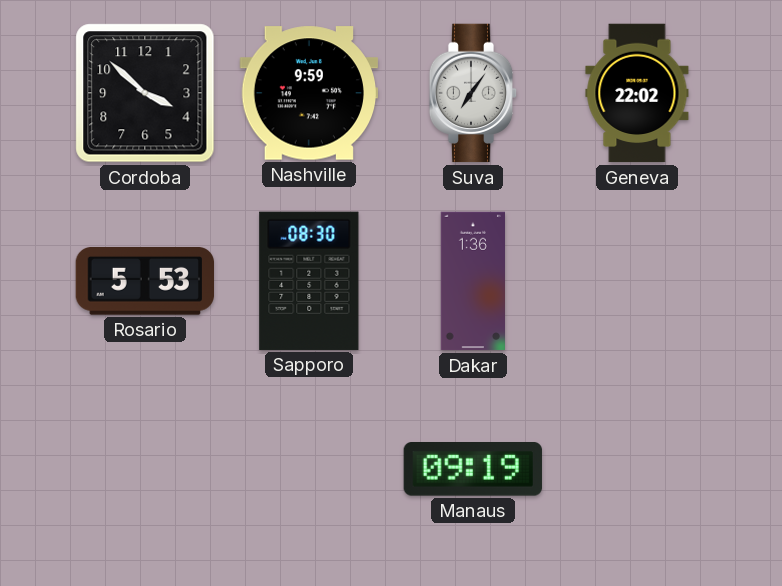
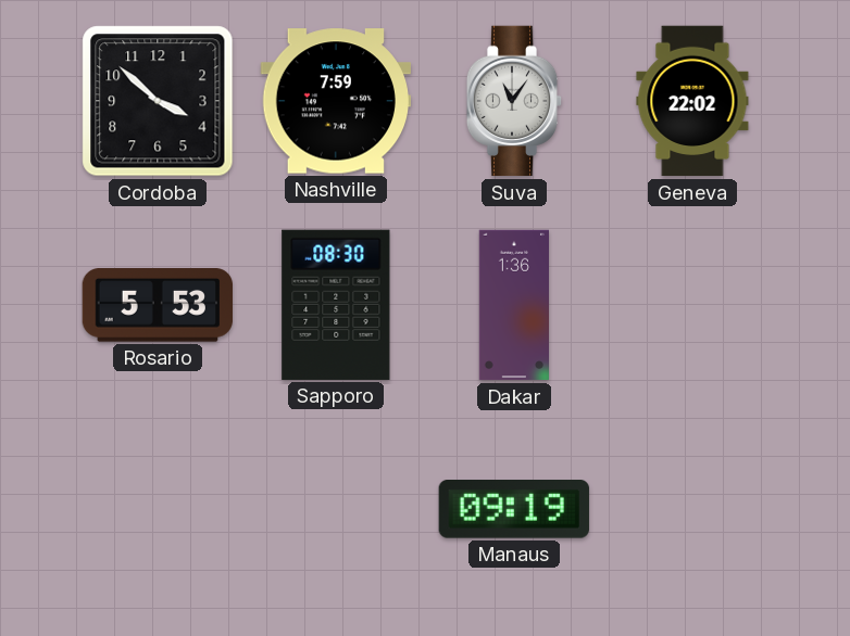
Nashville: 9:59 -> 7:59 (335, 101)
Suva: 7:06 -> 11:06 (514, 101)
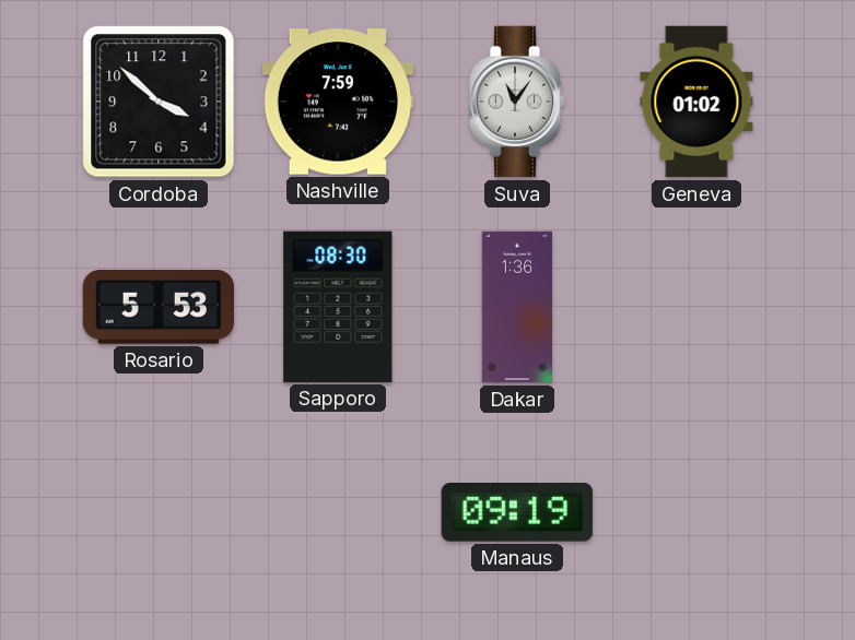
Geneva: 22:02 -> 01:02 (696, 102)
